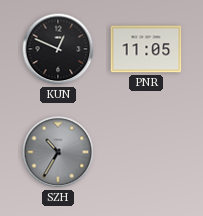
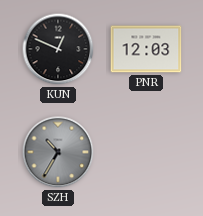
PNR: 11:05 -> 12:03 (146, 49)
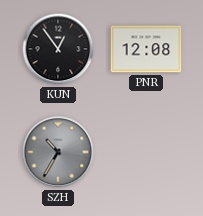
KUN: 12:49 -> 12:54 (58, 49)
PNR: 12:03 -> 12:08 (146, 49)
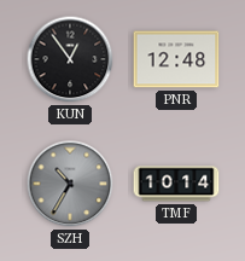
PNR: 12:08 -> 12:48 (176, 59)
TMF: none -> 10:14 (176, 184)
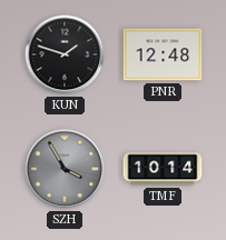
KUN: 12:54 -> 1:48 (65, 54)
SZH: 10:35 -> 3:55 (65, 169)
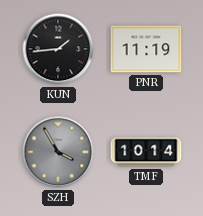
KUN: 1:48 -> 1:44 (58, 49)
PNR: 12:48 -> 11:19 (146, 49)
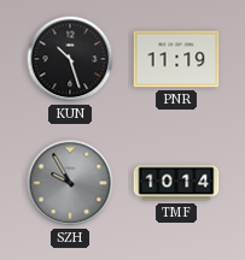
KUN: 1:44 -> 10:27 (70, 59)
SZH: 3:55 -> 9:55 (70, 183)
